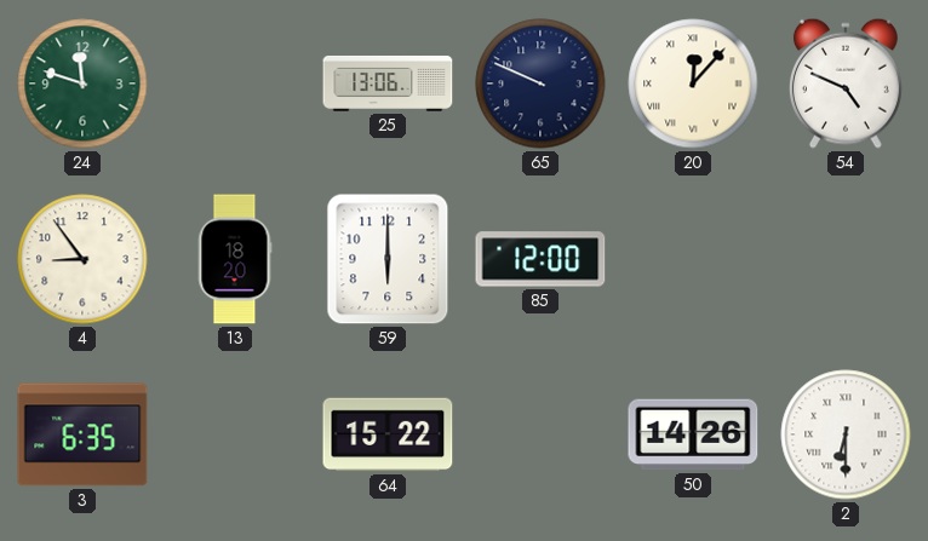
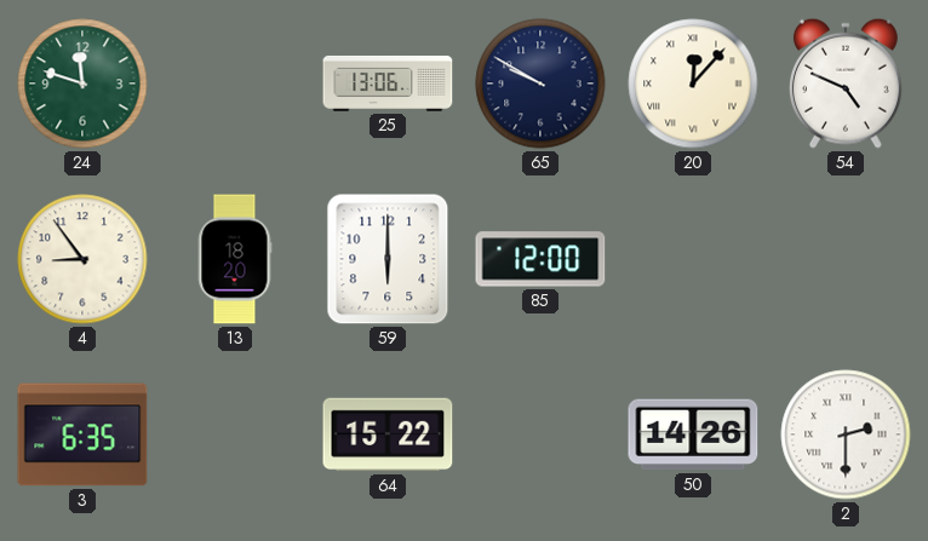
65: 9:49 -> 9:50 (540, 84)
2: 6:30 -> 2:30 (846, 434)
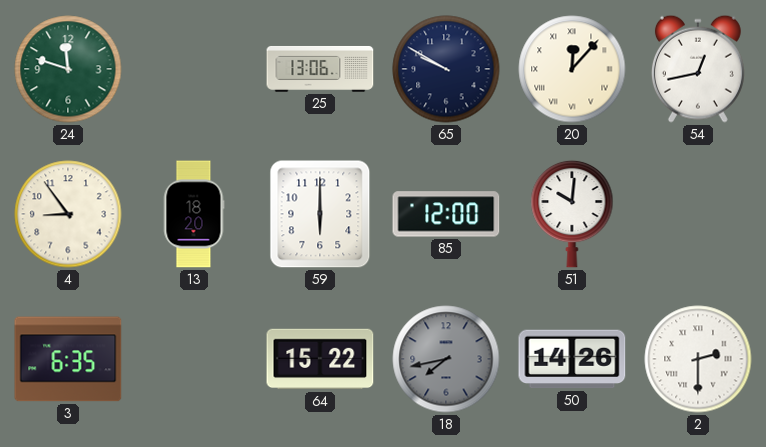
54: 4:49 -> 12:43 (698, 69)
51: none -> 10:01 (572, 214)
18: none -> 7:43 (446, 359)
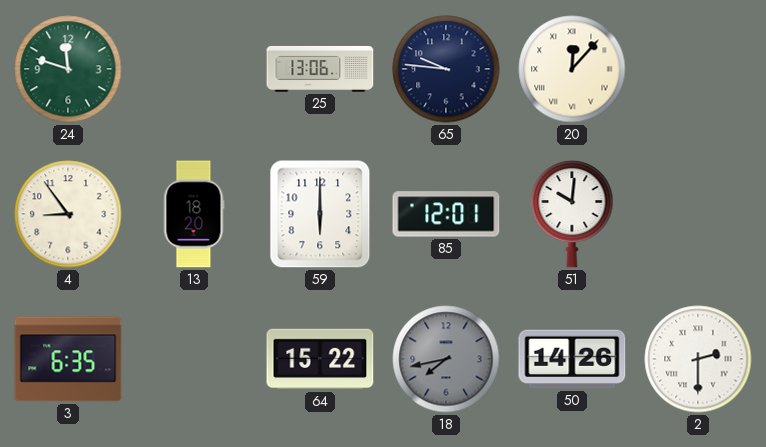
65: 9:50 -> 9:46 (446, 69)
54: 12:43 -> none (698, 69)
85: 12:00 -> 12:01 (446, 214)
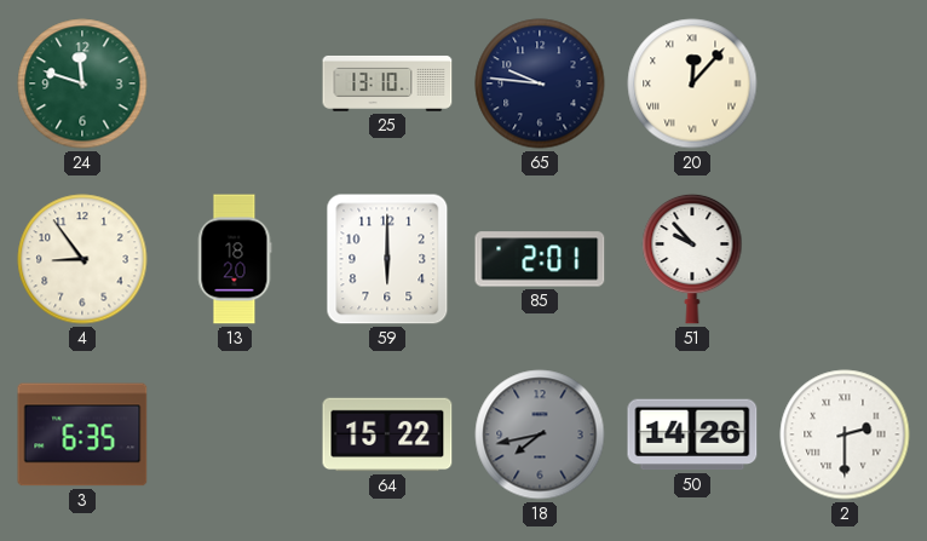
25: 13:06 -> 13:10 (387, 84)
85: 12:01 -> 2:01 (540, 259)
51: 10:01 -> 9:53 (692, 259)
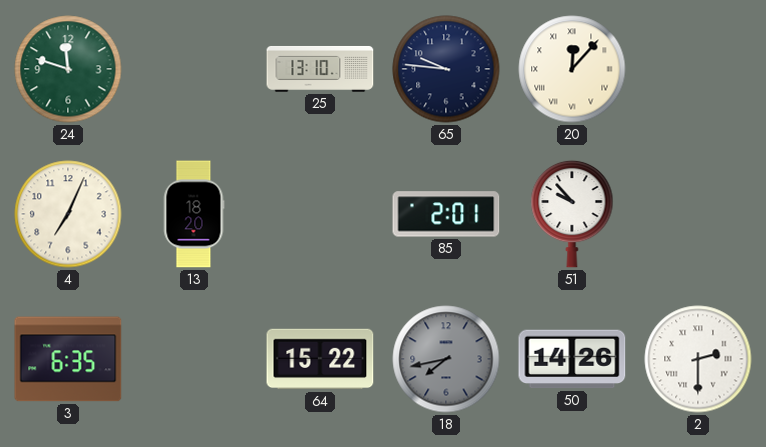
4: 8:54 -> 7:04 (68, 214)
59: 6:00 -> none (387, 259)
